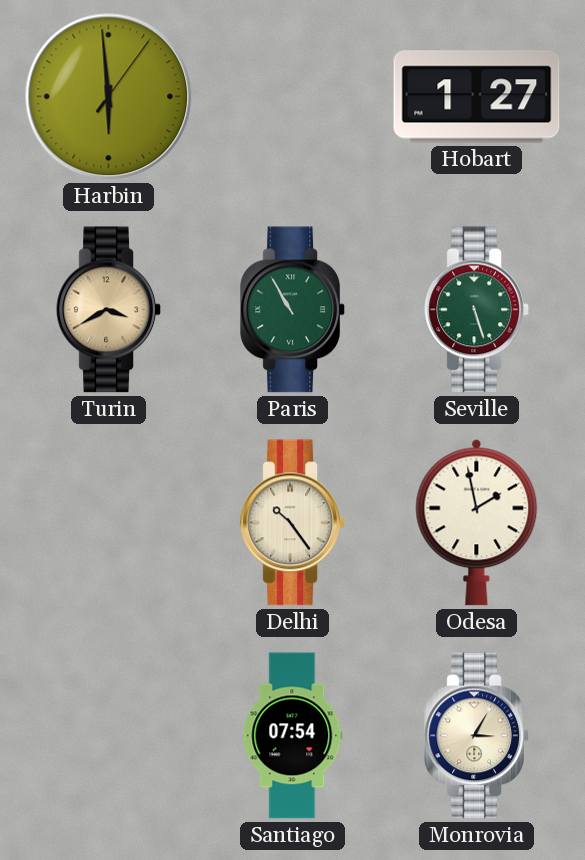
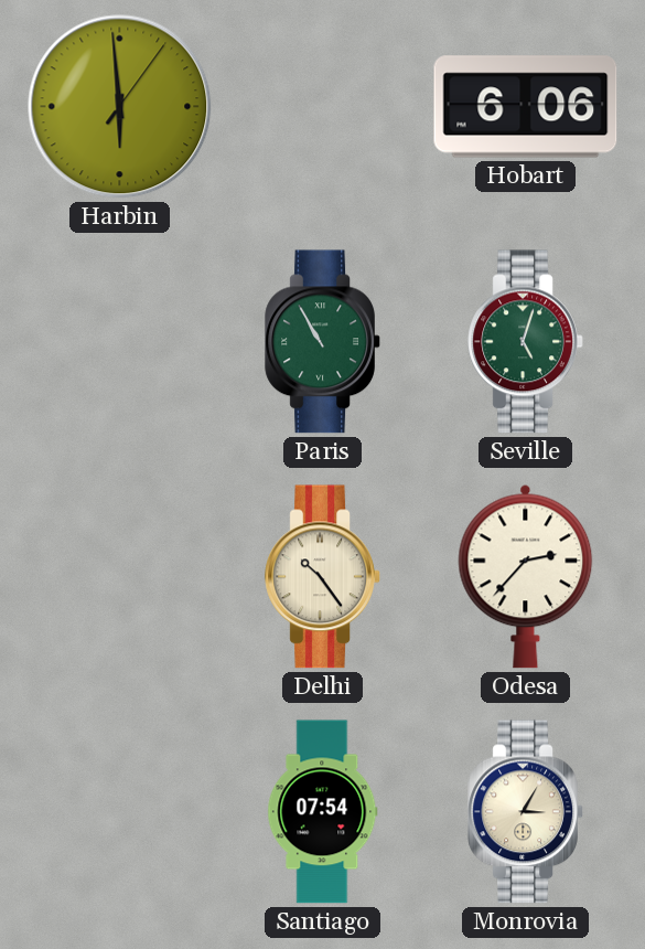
Hobart: 1:27 -> 6:06 (526, 107)
Turin: 3:40 -> none (109, 310)
Seville: 5:27 -> 5:03 (526, 342)
Odesa: 1:58 -> 2:37 (526, 576)
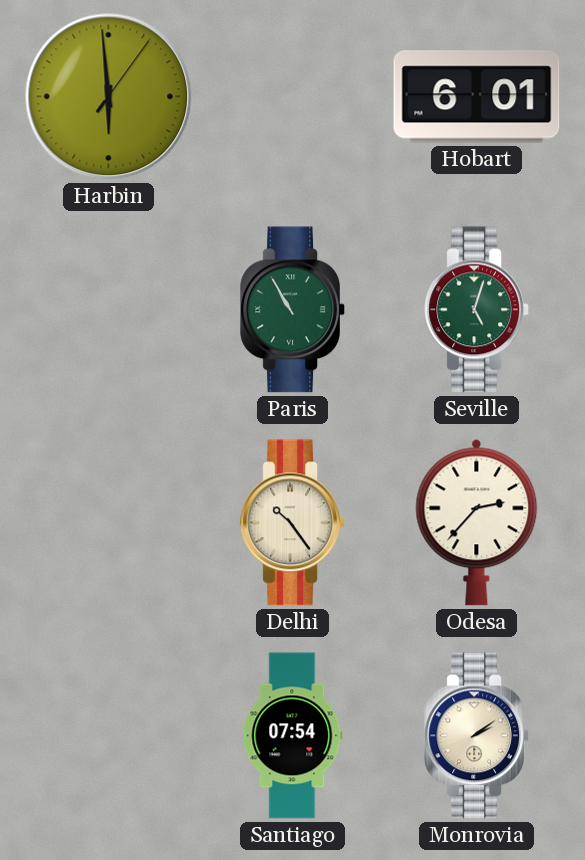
Hobart: 6:06 -> 6:01 (477, 97)
Monrovia: 3:05 -> 2:09 (477, 736)
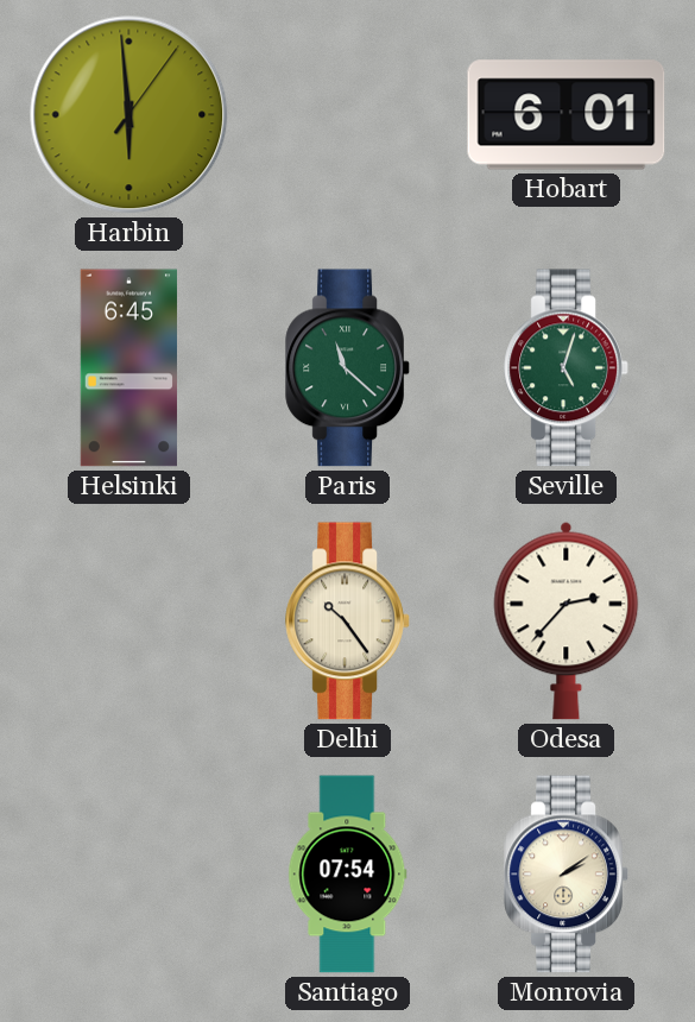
Helsinki: none -> 6:45 (128, 368)
Paris: 10:55 -> 11:22 (348, 368)
